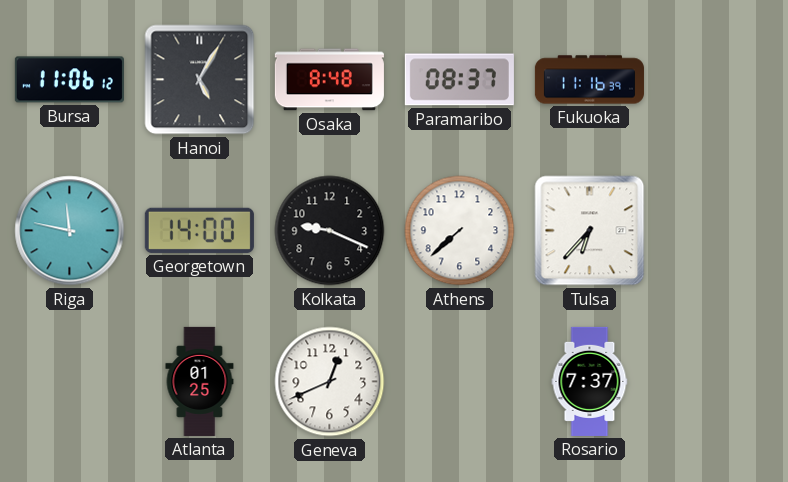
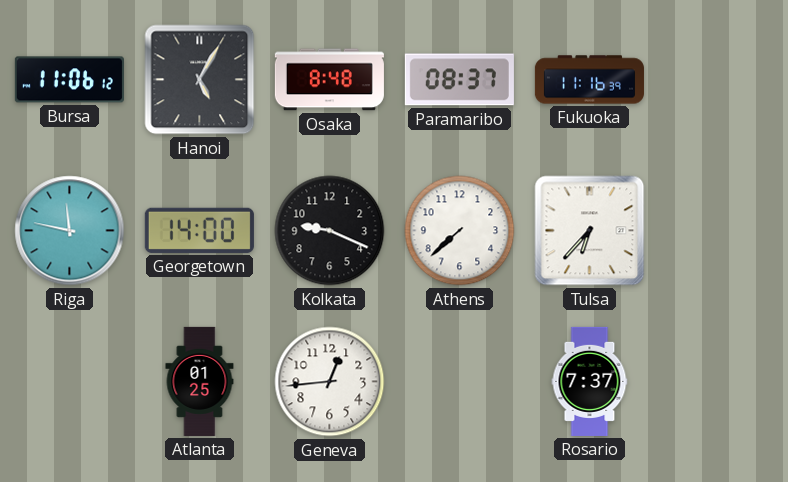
Geneva: 12:41 -> 12:44 (330, 382)
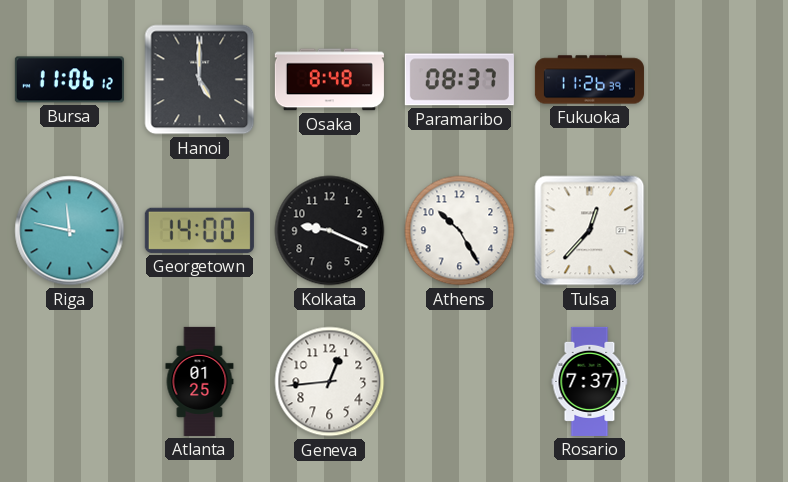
Hanoi: 5:05 -> 5:00 (200, 80)
Fukuoka: 11:16 -> 11:26 (589, 80)
Athens: 7:38 -> 10:25 (460, 231)
Tulsa: 6:37 -> 12:37 (590, 231)
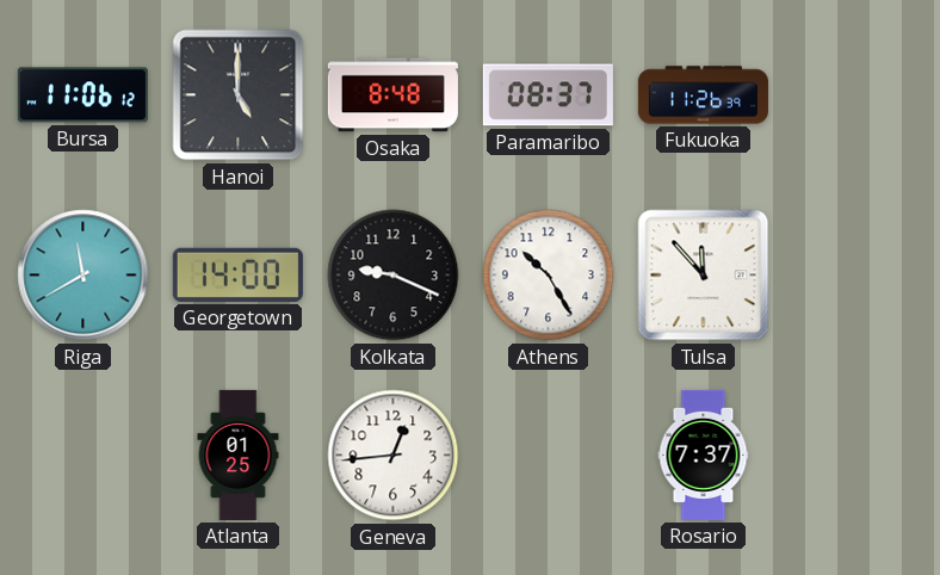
Riga: 11:47 -> 11:40 (84, 276)
Tulsa: 12:37 -> 11:53 (704, 276)
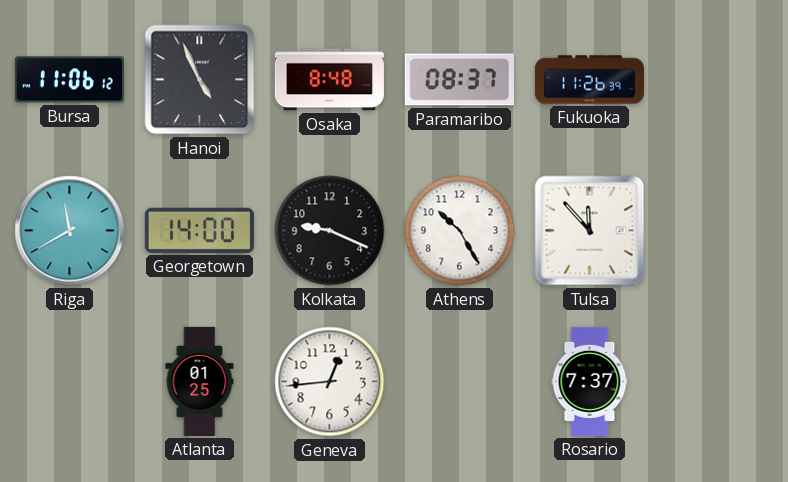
Hanoi: 5:00 -> 4:56 (200, 80)
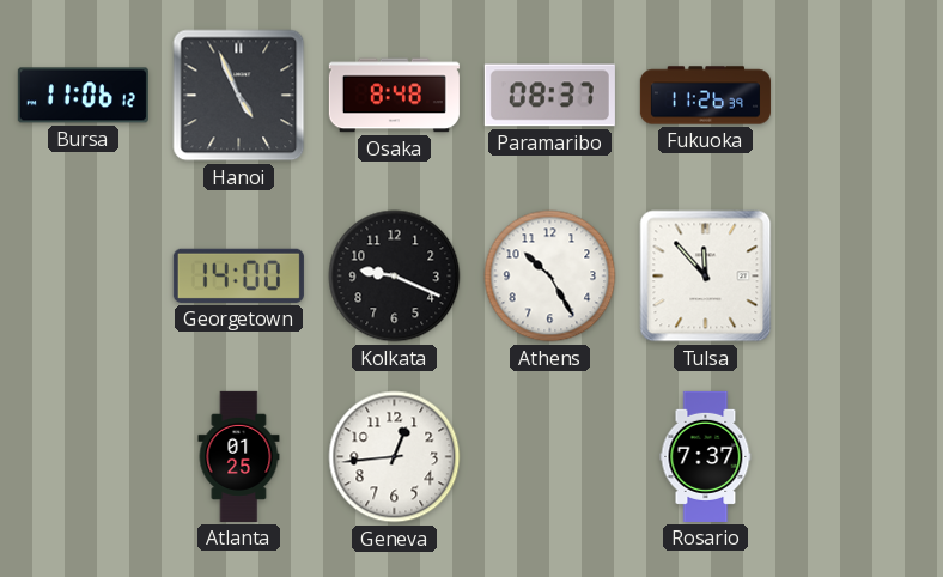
Riga: 11:40 -> none (70, 231)
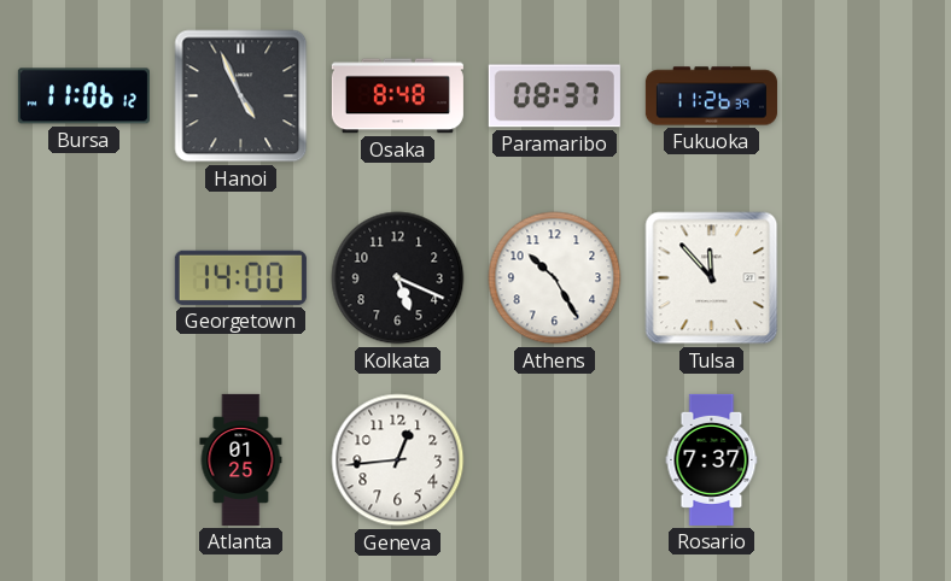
Kolkata: 9:19 -> 5:19 (398, 278)
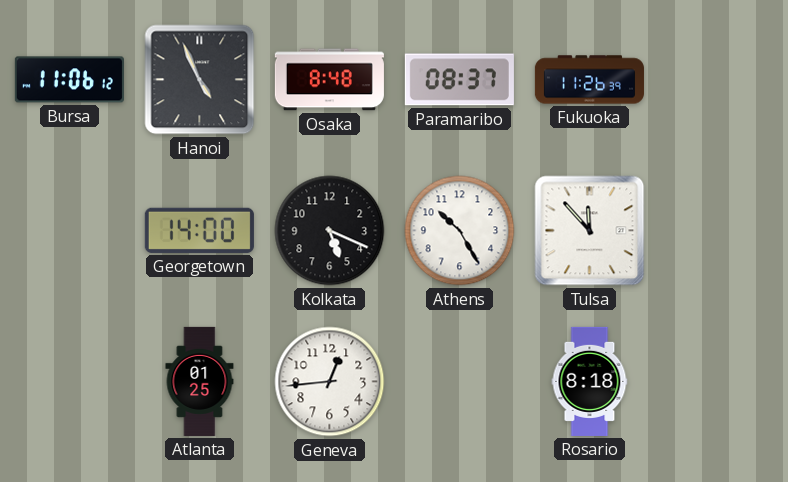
Rosario: 7:37 -> 8:18 (590, 381)
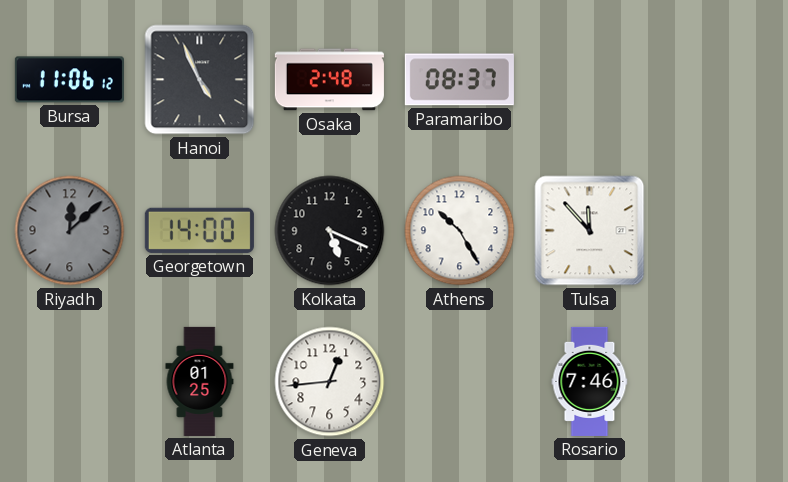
Osaka: 8:48 -> 2:48 (329, 80)
Fukuoka: 11:26 -> none (589, 80)
Riyadh: none -> 12:08 (70, 231)
Rosario: 8:18 -> 7:46 (590, 381)
